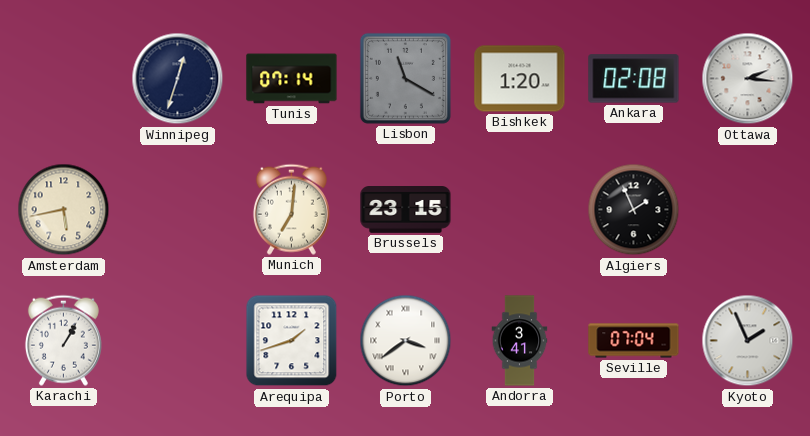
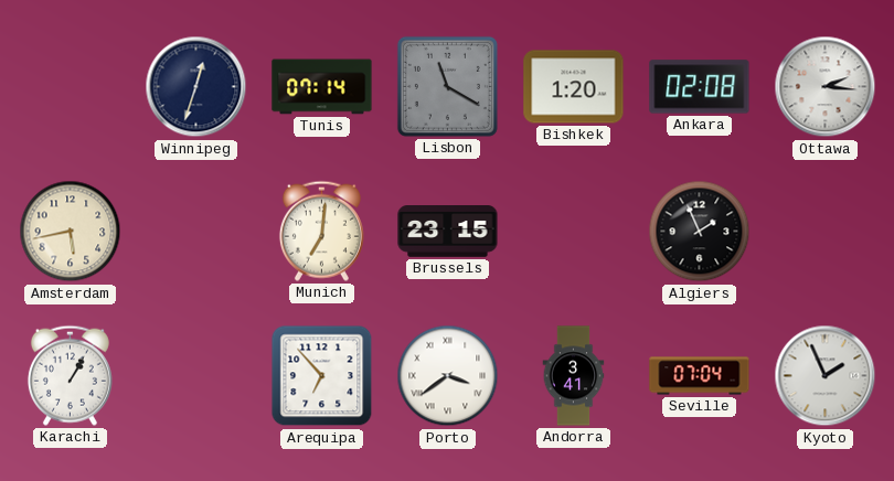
Arequipa: 1:42 -> 6:53 (322, 376)
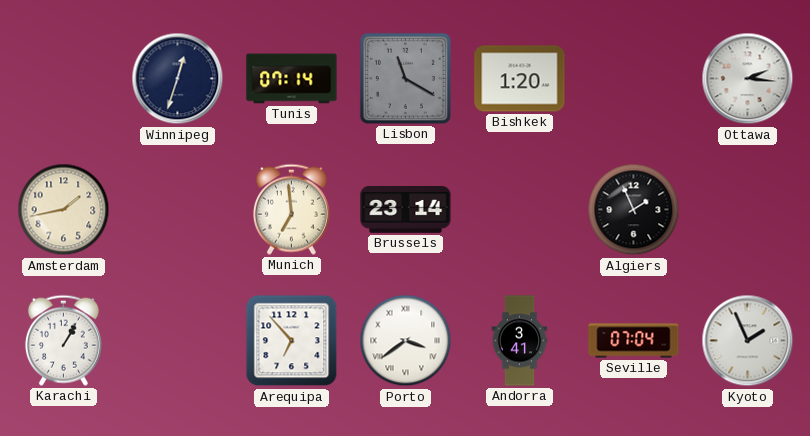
Ankara: 02:08 -> none (700, 87)
Amsterdam: 5:43 -> 1:43 (64, 210)
Munich: 7:01 -> 6:59 (291, 209)
Brussels: 23:15 -> 23:14 (406, 210)
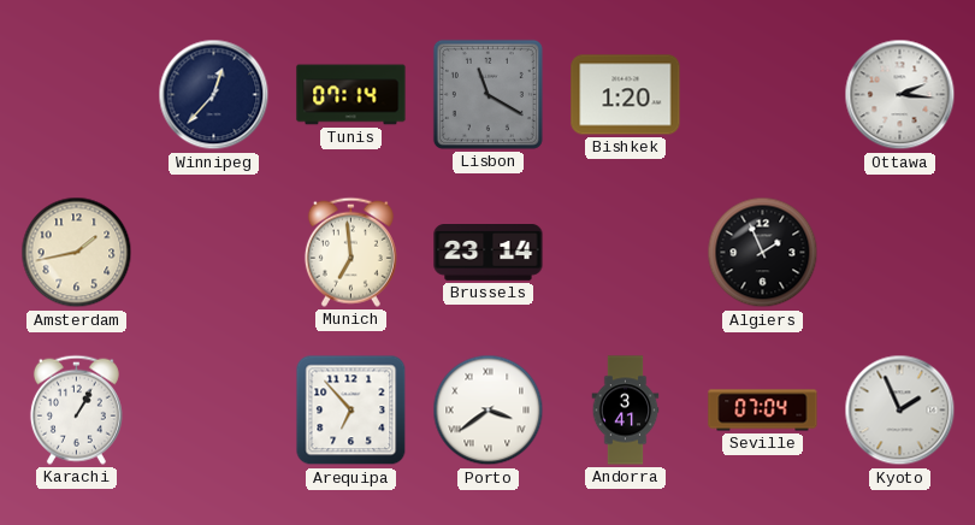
Winnipeg: 12:33 -> 12:37 (214, 95)
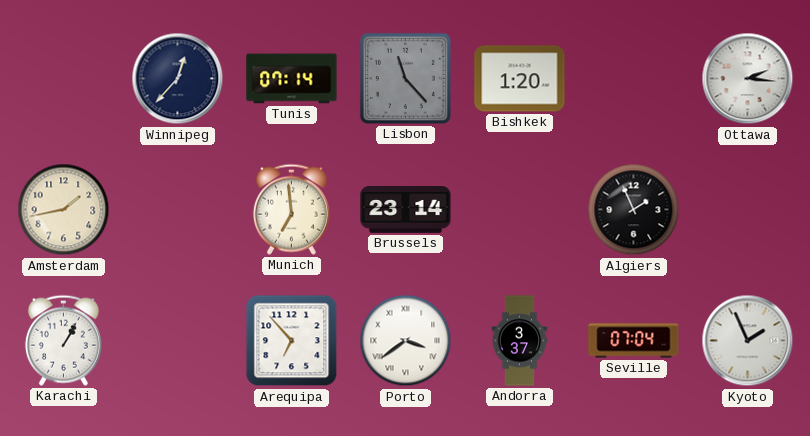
Lisbon: 11:20 -> 11:23 (405, 78)
Andorra: 3:41 -> 3:37 (520, 341)
